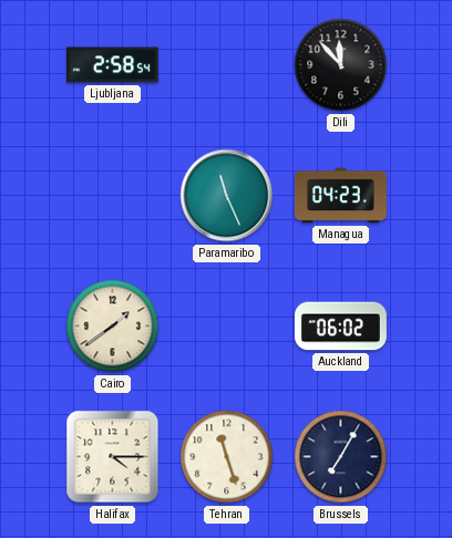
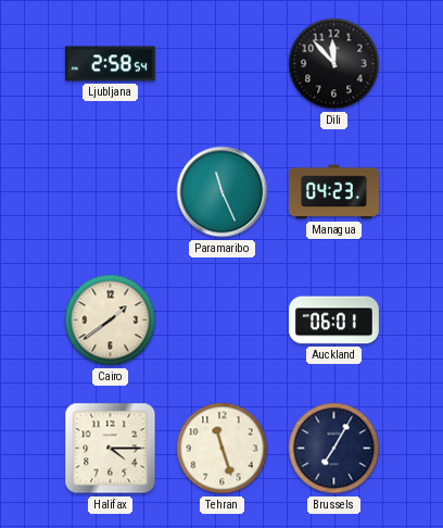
Auckland: 06:02 -> 06:01 (334, 320)
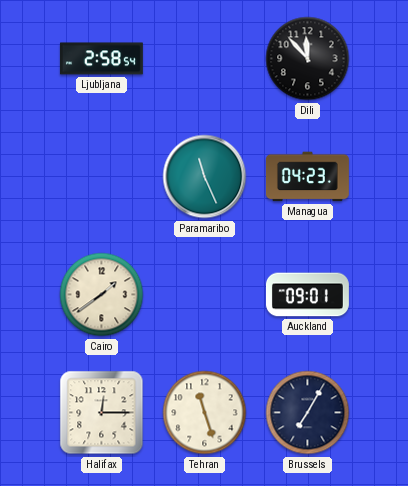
Auckland: 06:01 -> 09:01 (308, 295)
Halifax: 4:15 -> 12:15 (102, 413)
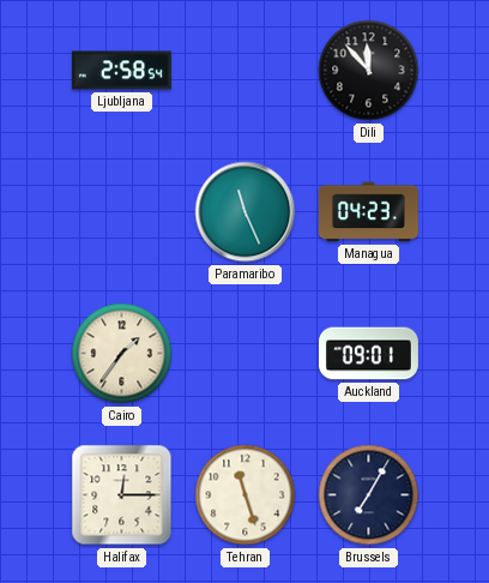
Cairo: 1:39 -> 1:36 (122, 354)
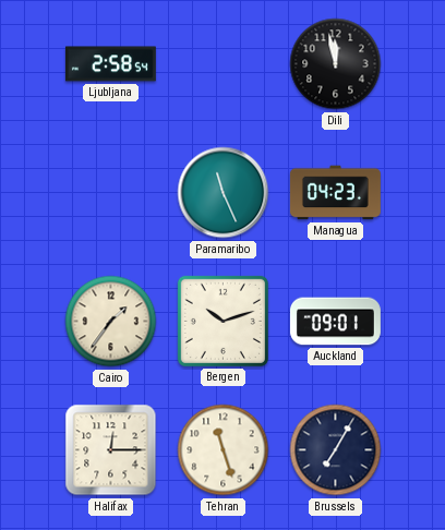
Dili: 11:53 -> 11:58 (336, 64)
Bergen: none -> 10:12 (222, 321)
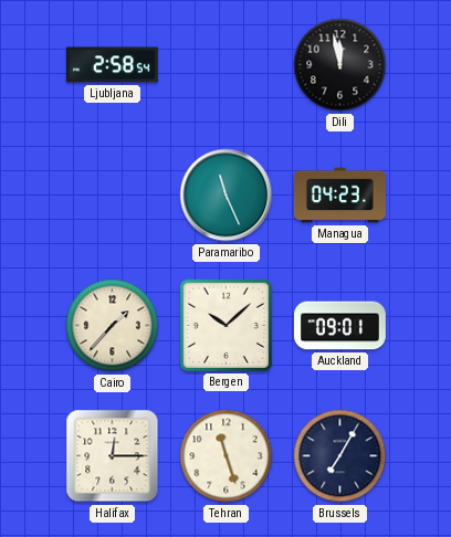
Cairo: 1:36 -> 1:37 (113, 326)
Bergen: 10:12 -> 10:08 (225, 325)
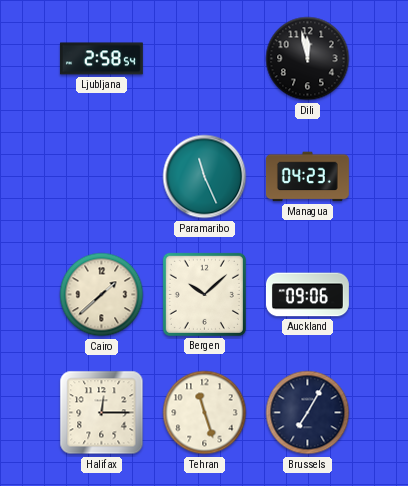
Cairo: 1:37 -> 1:38 (102, 295)
Auckland: 09:01 -> 09:06 (308, 295)
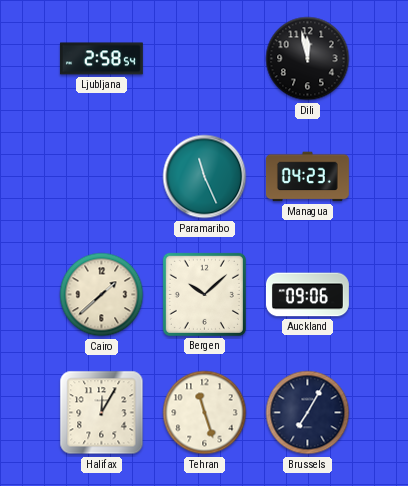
Halifax: 12:15 -> 12:05 (102, 413)
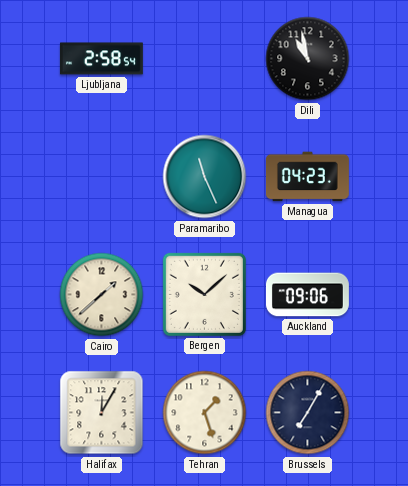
Dili: 11:58 -> 10:58 (308, 59)
Tehran: 11:27 -> 1:27 (205, 413)
